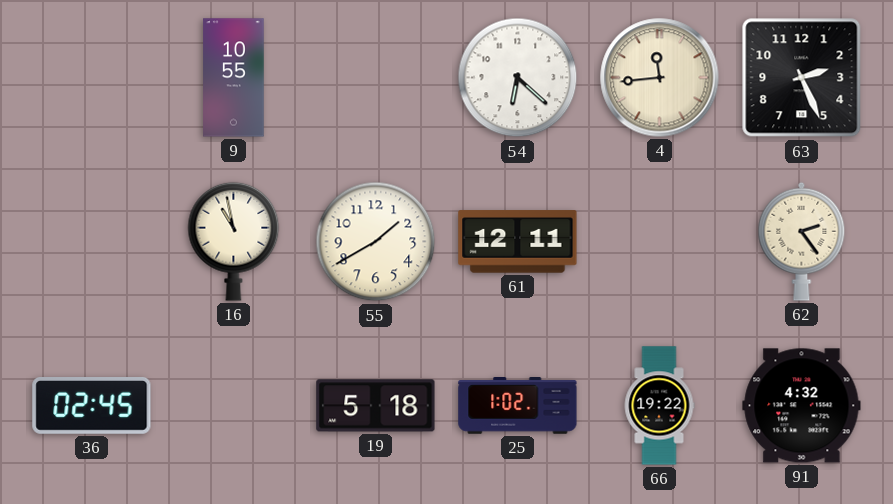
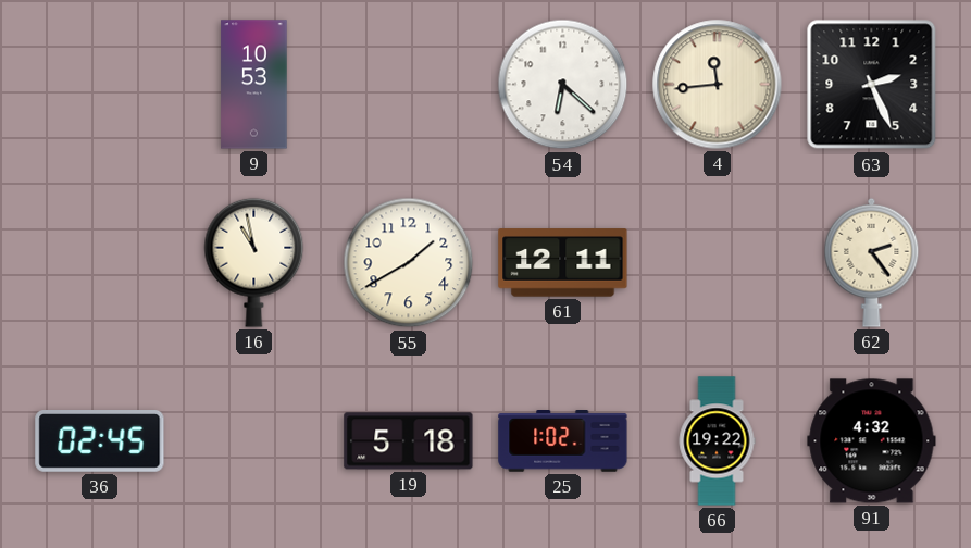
9: 10:55 -> 10:53 (254, 85)
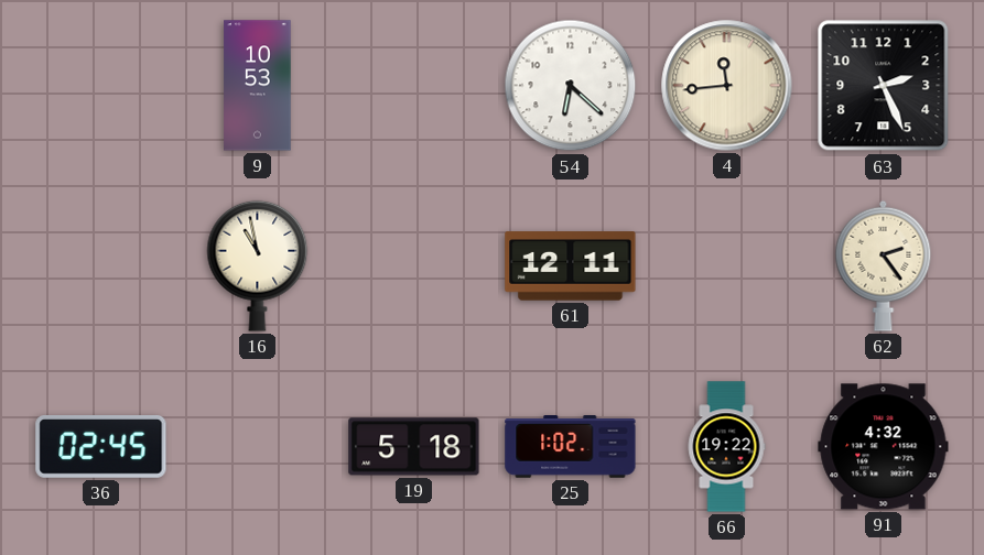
55: 1:40 -> none (409, 263)
